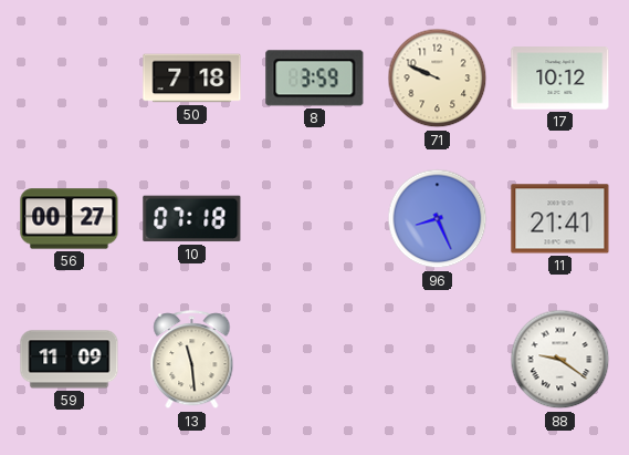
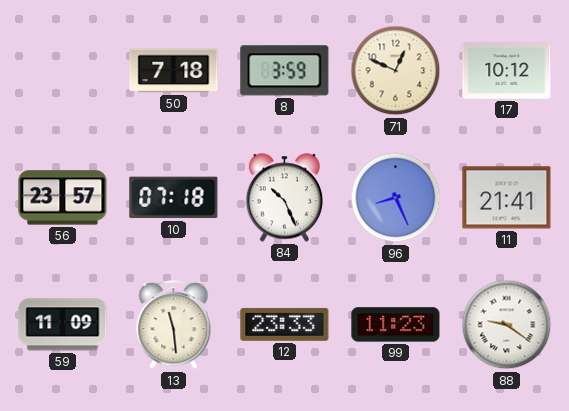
71: 9:49 -> 12:49 (396, 71)
56: 00:27 -> 23:57 (63, 198)
84: none -> 10:26 (285, 198)
12: none -> 23:33 (285, 324)
99: none -> 11:23 (396, 325)
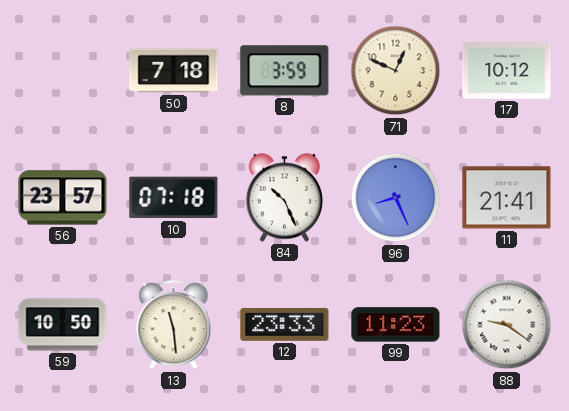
59: 11:09 -> 10:50 (63, 325)
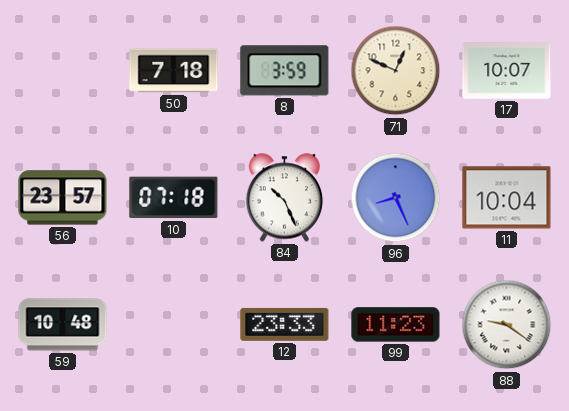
17: 10:12 -> 10:07 (507, 71)
11: 21:41 -> 10:04 (507, 198)
59: 10:50 -> 10:48 (63, 325)
13: 11:29 -> none (174, 325)
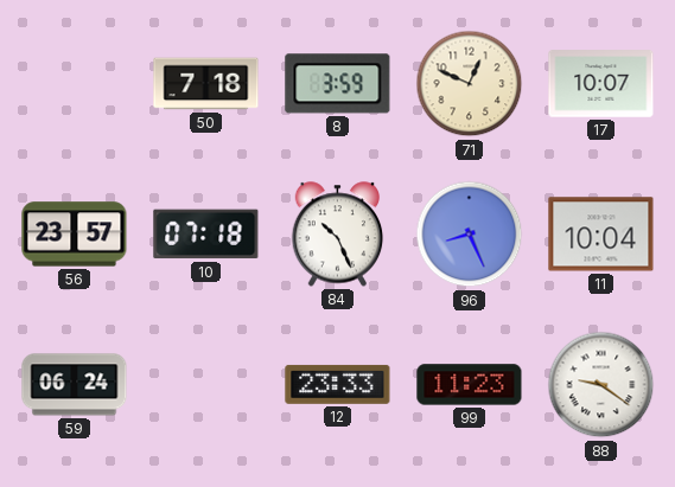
59: 10:48 -> 06:24 (75, 385)
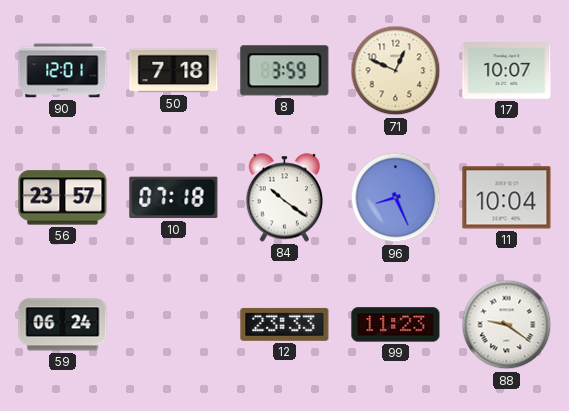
90: none -> 12:01 (63, 71)
84: 10:26 -> 10:21 (285, 198)
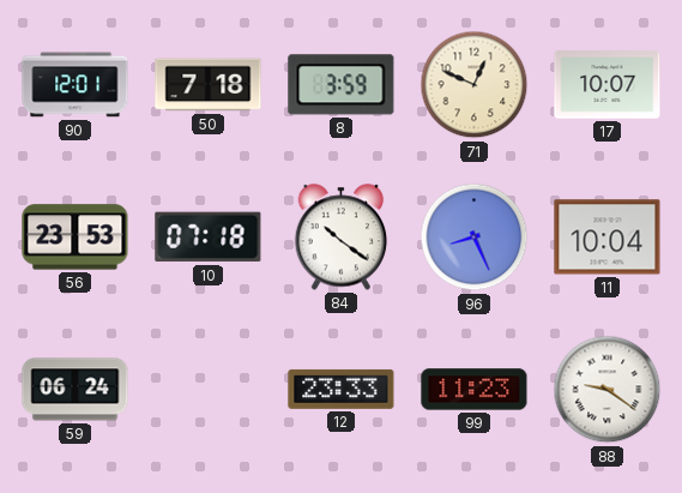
56: 23:57 -> 23:53 (76, 238)
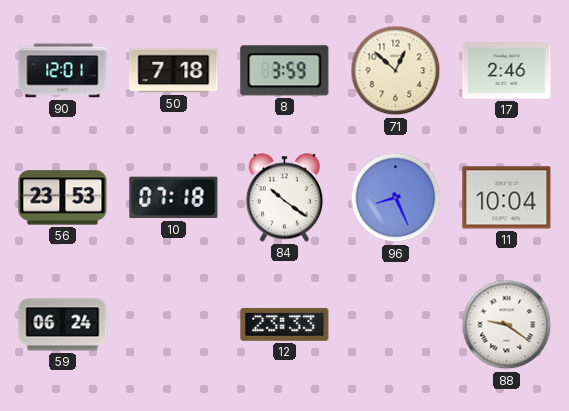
71: 12:49 -> 12:52 (396, 71)
17: 10:07 -> 2:46 (507, 71)
99: 11:23 -> none (475, 390)
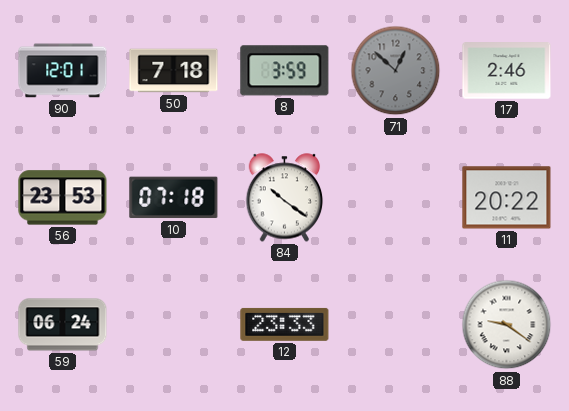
71 dial: cream -> grey (396, 71)
96: 8:26 -> none (396, 198)
11: 10:04 -> 20:22 (507, 198)
